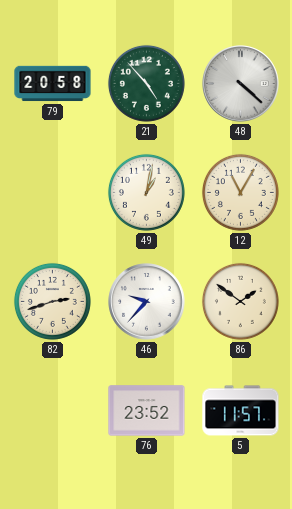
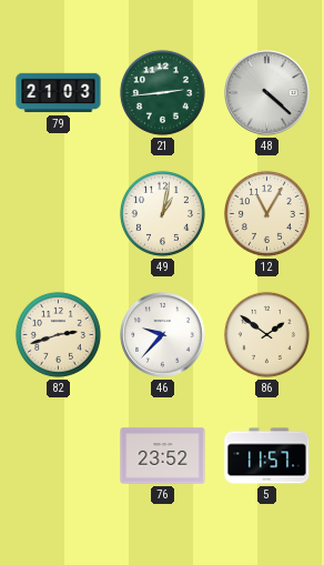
79: 20:58 -> 21:03 (59, 93)
21: 4:53 -> 2:44 (162, 92)
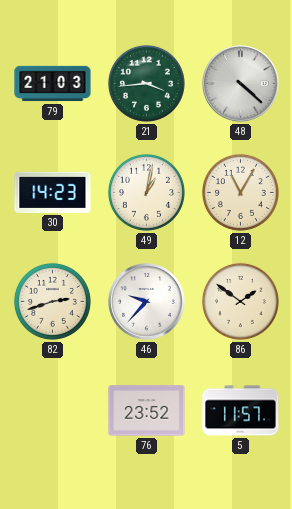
21: 2:44 -> 3:44 (146, 83)
30: none -> 14:23 (53, 192)
